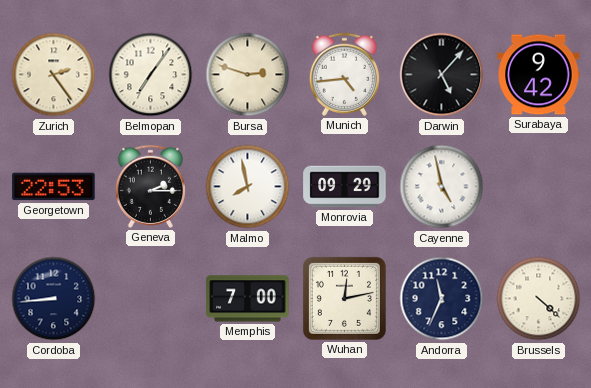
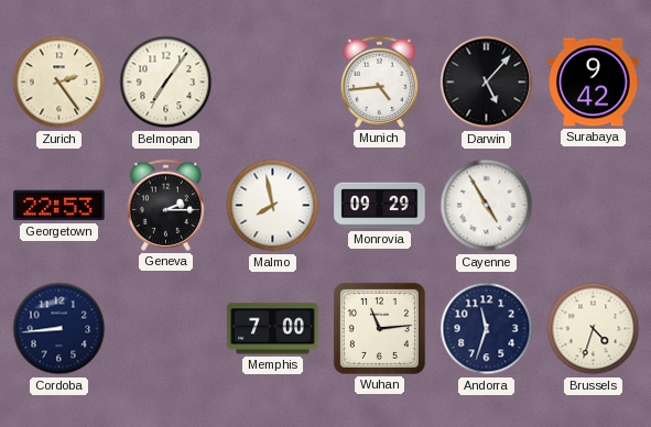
Bursa: 2:48 -> none (248, 75)
Cayenne: 4:58 -> 4:55 (487, 206)
Wuhan: 12:13 -> 11:14 (379, 328)
Andorra: 11:34 -> 11:33 (487, 329)
Brussels: 4:22 -> 4:33 (594, 329)
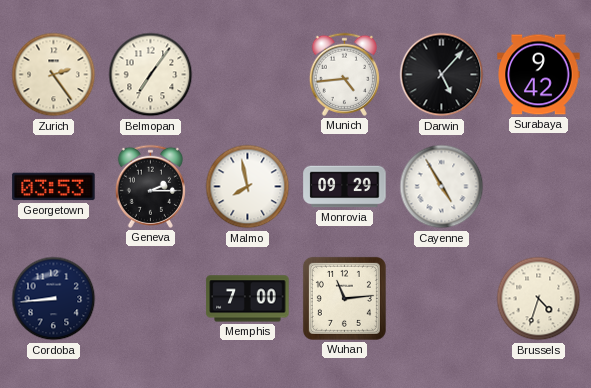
Georgetown: 22:53 -> 03:53 (54, 187)
Andorra: 11:33 -> none (487, 329)
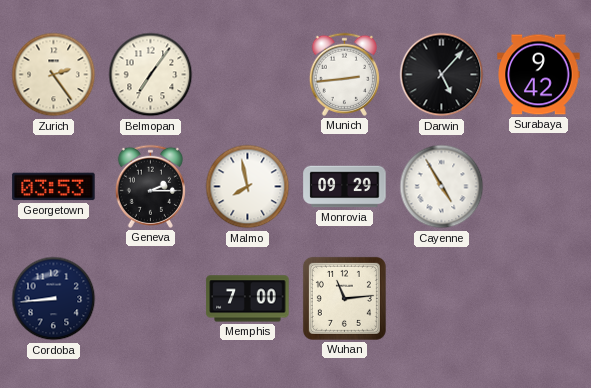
Munich: 4:44 -> 2:44 (344, 74)
Brussels: 4:33 -> none (539, 299)
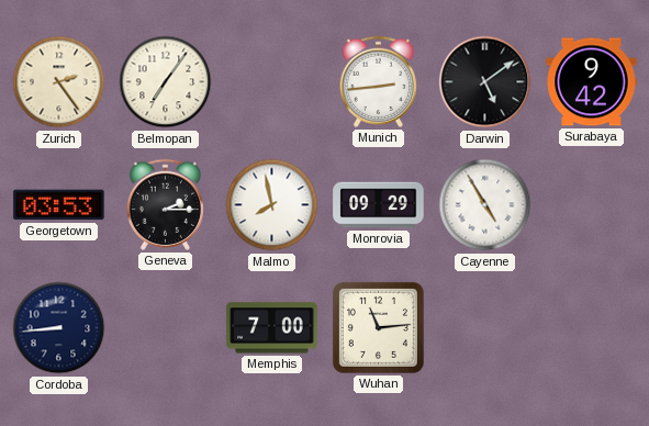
Darwin: 5:07 -> 5:09 (485, 82)
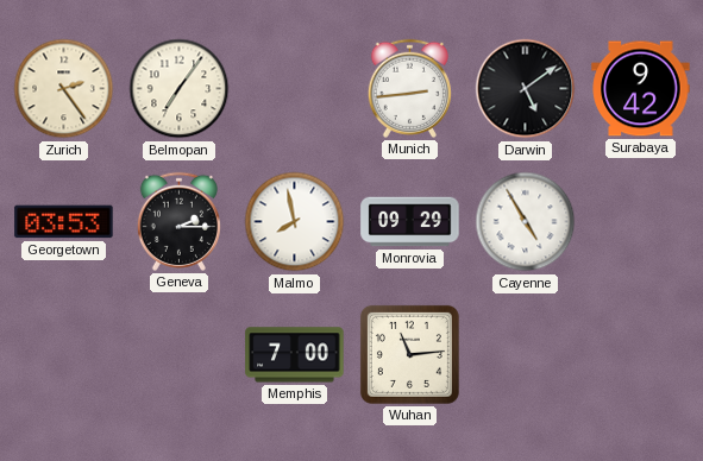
Cordoba: 8:44 -> none (59, 328)
